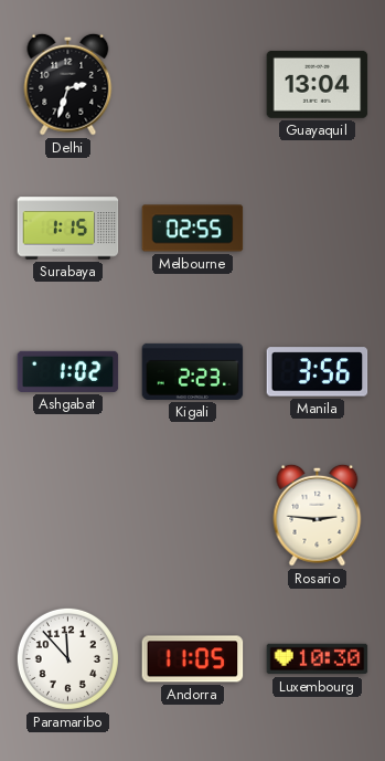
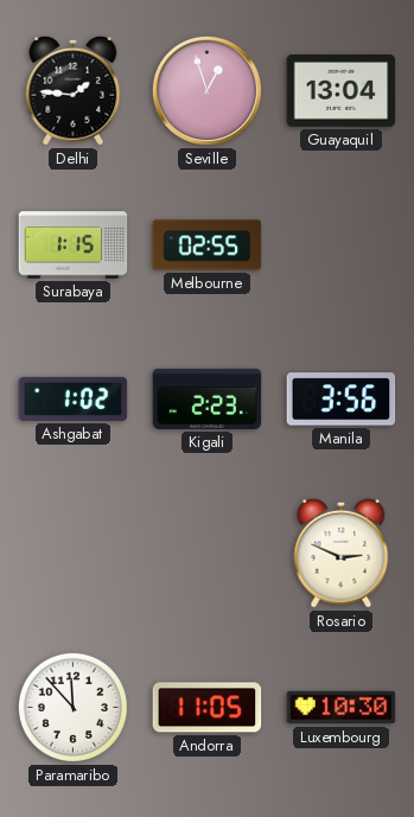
Delhi: 2:33 -> 1:46 (74, 90)
Seville: none -> 12:57 (206, 90)
Rosario: 2:46 -> 2:49 (342, 553)
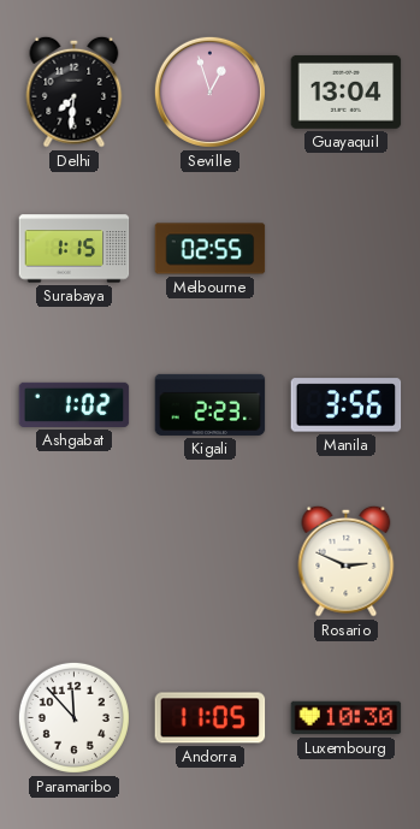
Delhi: 1:46 -> 7:31 (75, 91)
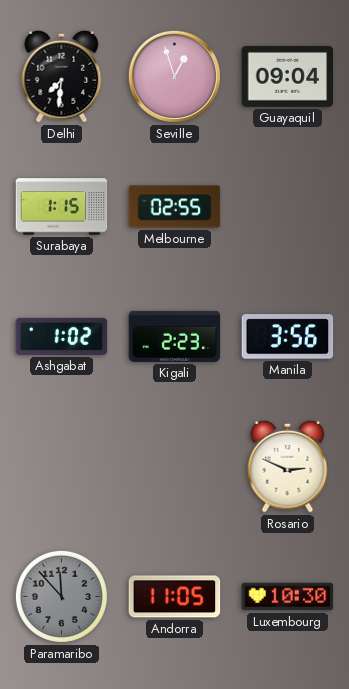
Guayaquil: 13:04 -> 09:04 (288, 76)
Paramaribo dial: white -> grey (61, 596)
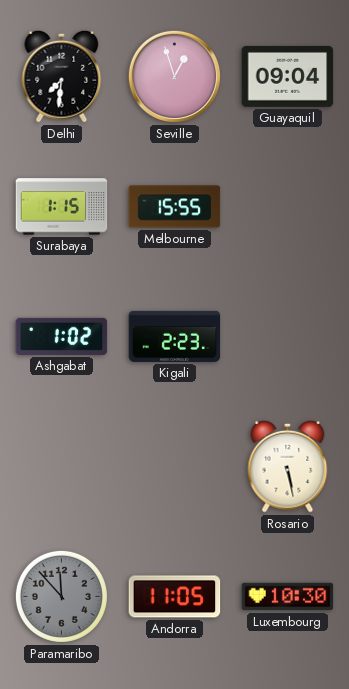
Melbourne: 02:55 -> 15:55 (175, 207)
Manila: 3:56 -> none (288, 337)
Rosario: 2:49 -> 5:28 (288, 466)
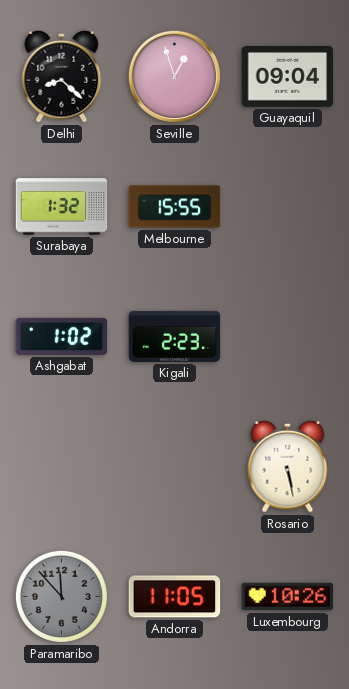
Delhi: 7:31 -> 8:22 (62, 76)
Surabaya: 1:15 -> 1:32 (62, 207)
Luxembourg: 10:30 -> 10:26 (288, 597)
